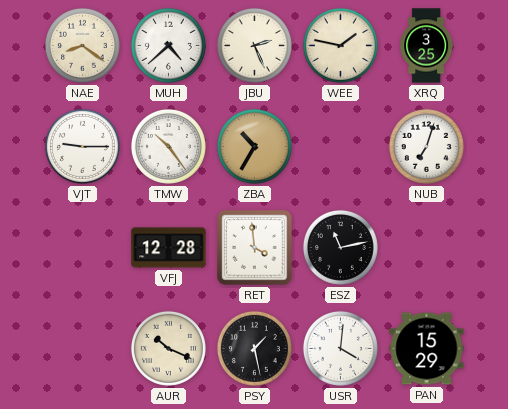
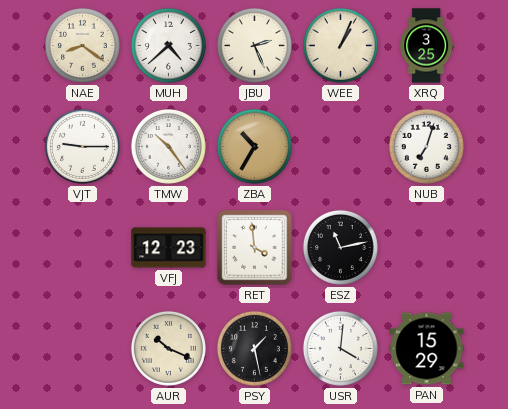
WEE: 1:47 -> 1:04 (340, 45)
VFJ: 12:28 -> 12:23 (169, 248)
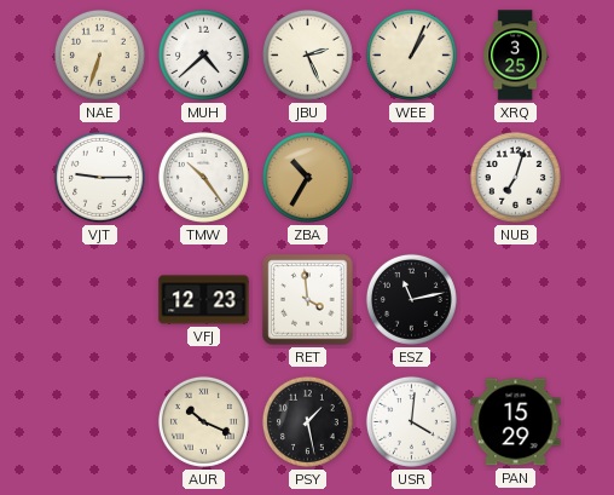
NAE: 8:21 -> 6:33 (99, 54)
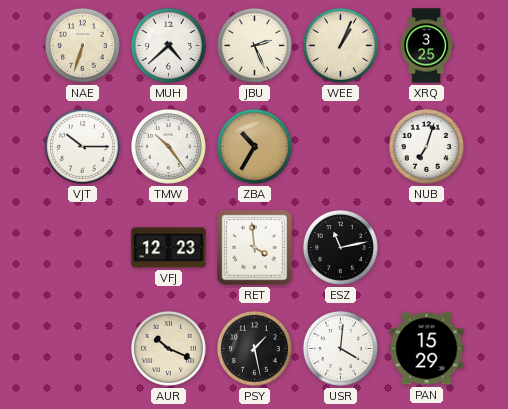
VJT: 9:15 -> 10:15 (82, 146)
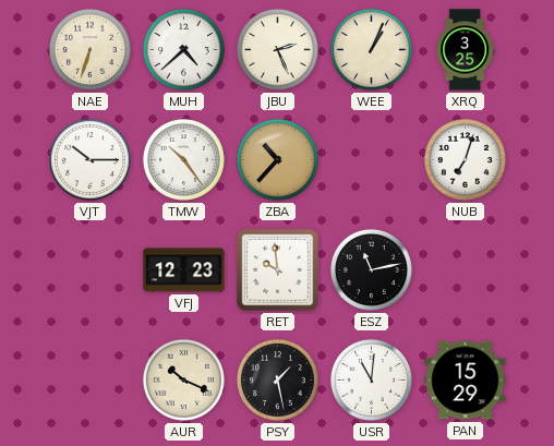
ZBA: 10:35 -> 10:37 (277, 159)
RET: 3:59 -> 9:59 (278, 270)
USR: 4:01 -> 11:01 (371, 379)
